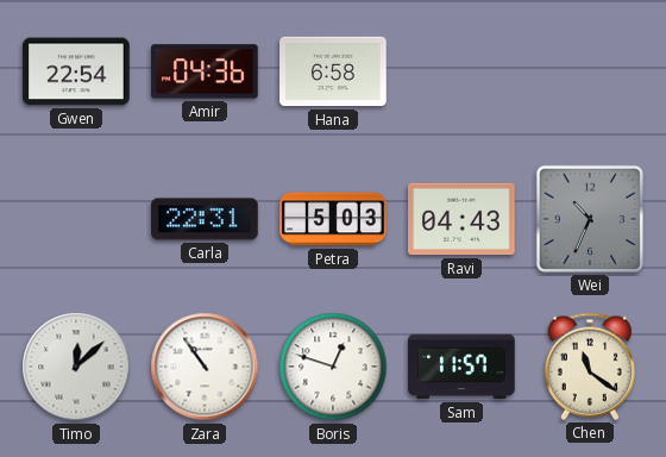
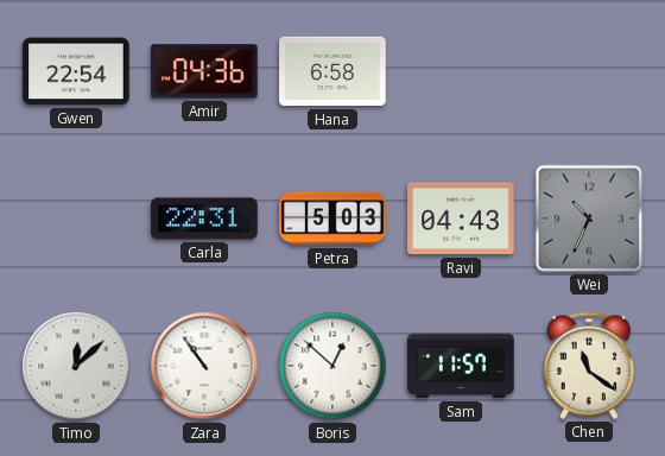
Boris: 12:48 -> 12:52 (332, 366)
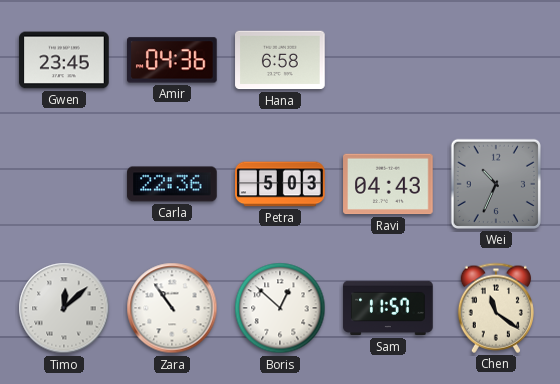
Gwen: 22:54 -> 23:45 (64, 60)
Carla: 22:31 -> 22:36 (172, 184)
